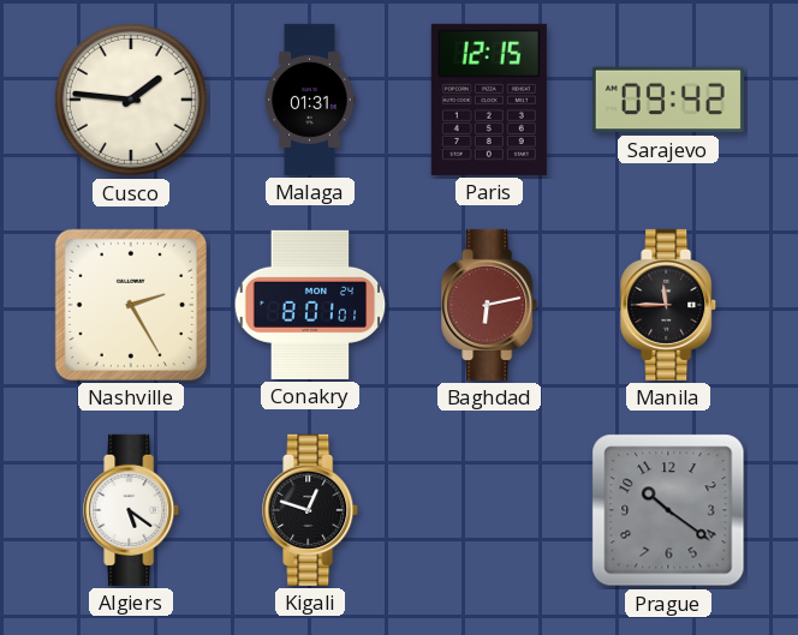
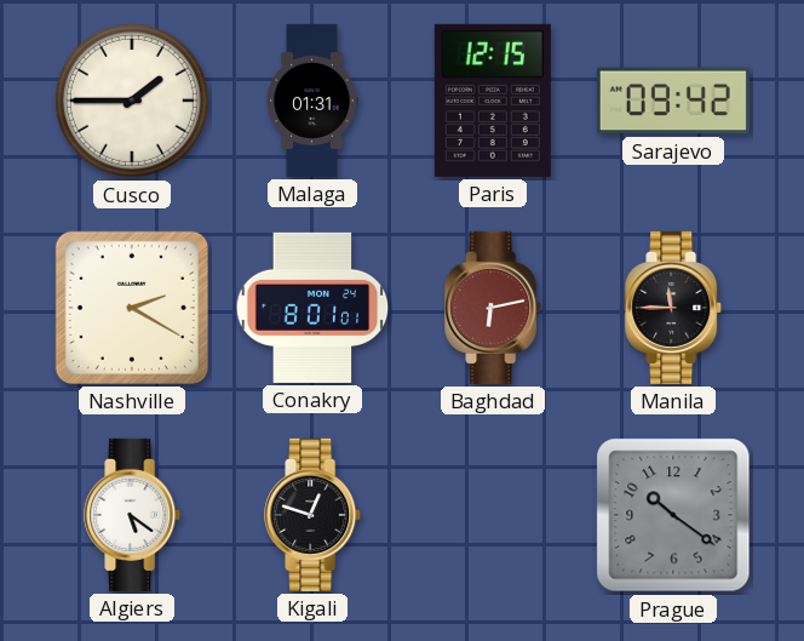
Cusco: 1:46 -> 1:45 (132, 101)
Nashville: 2:25 -> 2:20 (132, 308)
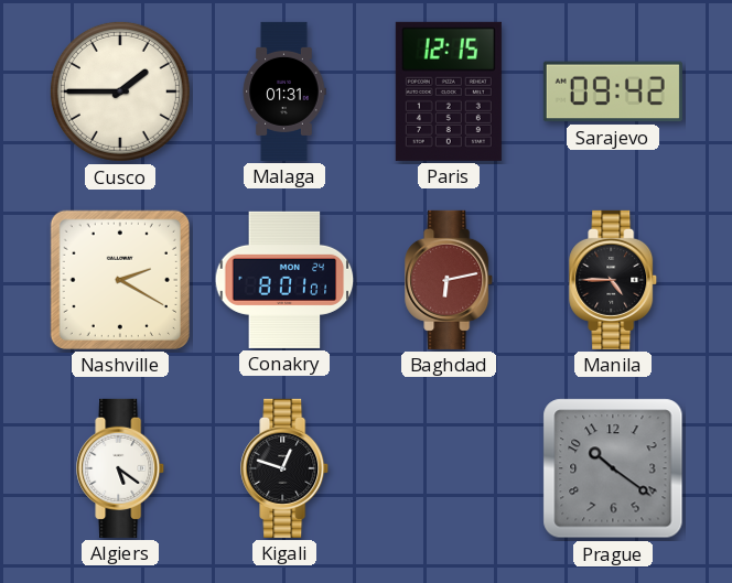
Manila: 11:45 -> 4:45 (614, 280)
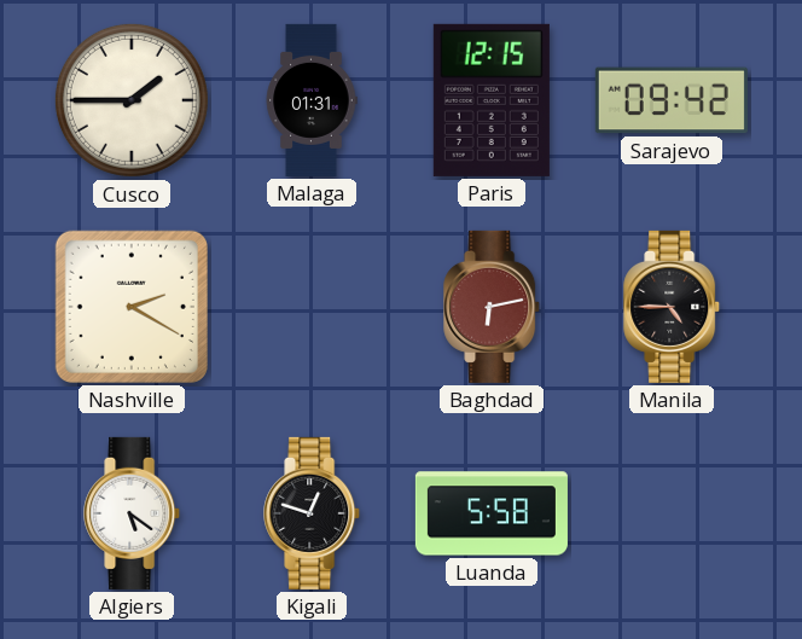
Conakry: 8:01 -> none (284, 280)
Luanda: none -> 5:58 (492, 513)
Prague: 10:21 -> none (613, 468)
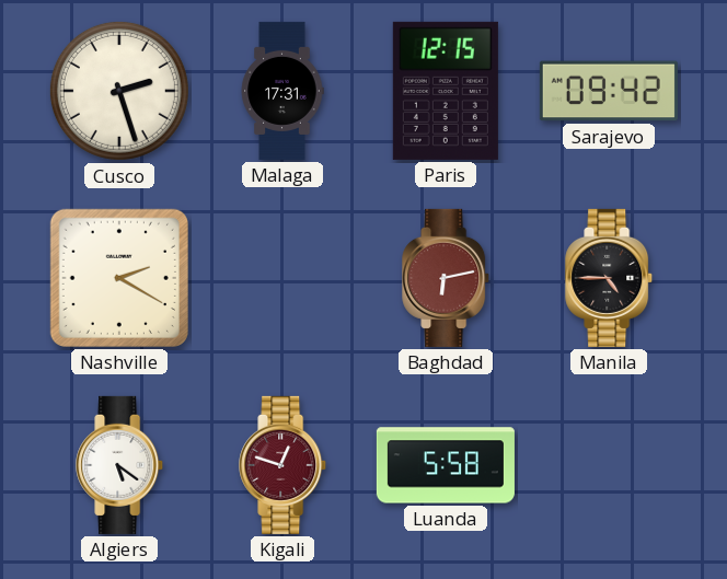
Cusco: 1:45 -> 2:27 (119, 91)
Malaga: 01:31 -> 17:31 (282, 91)
Kigali dial: black -> burgundy (284, 465)
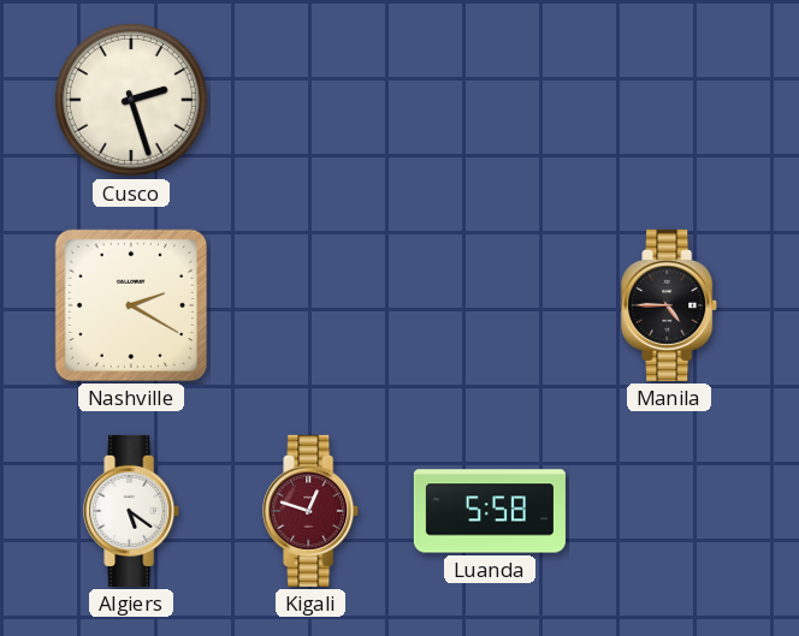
Malaga: 17:31 -> none (282, 91)
Paris: 12:15 -> none (446, 91)
Sarajevo: 09:42 -> none (609, 91)
Baghdad: 6:13 -> none (447, 278)
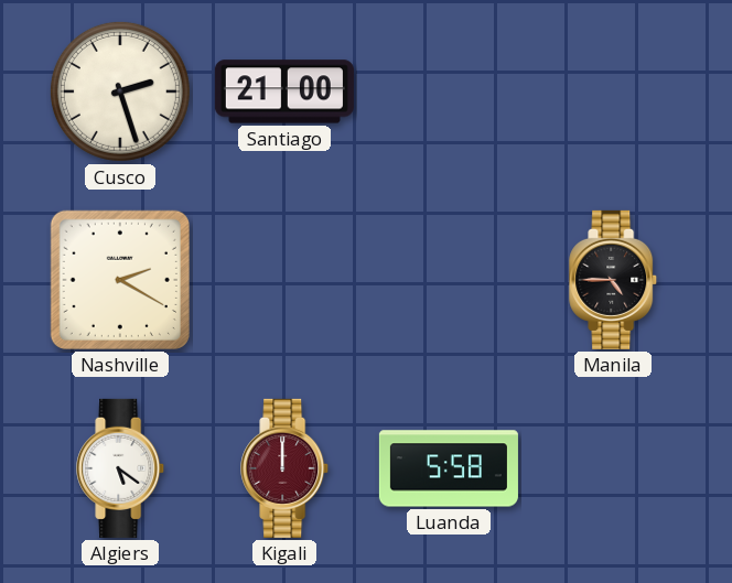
Santiago: none -> 21:00 (284, 91)
Kigali: 12:48 -> 12:00 (286, 468)
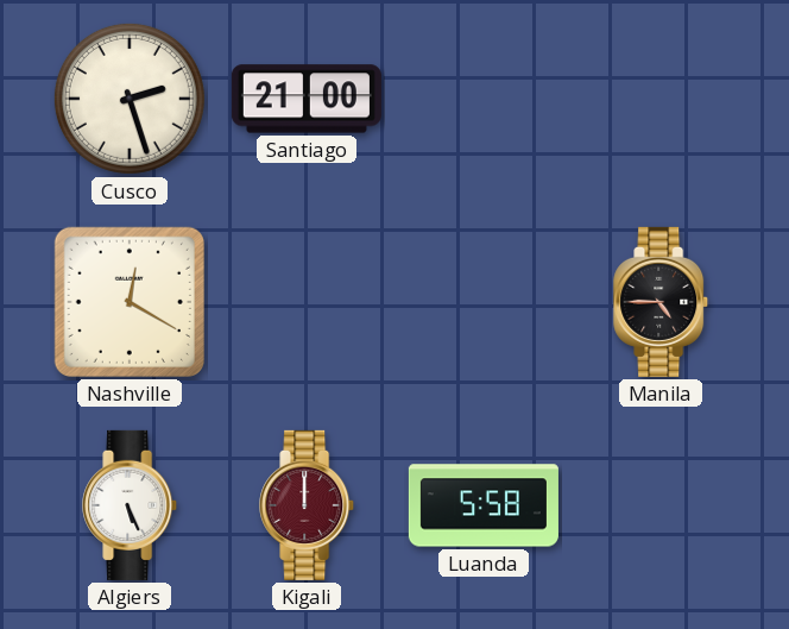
Nashville: 2:20 -> 12:20 (130, 302)
Algiers: 5:21 -> 5:26 (131, 505)
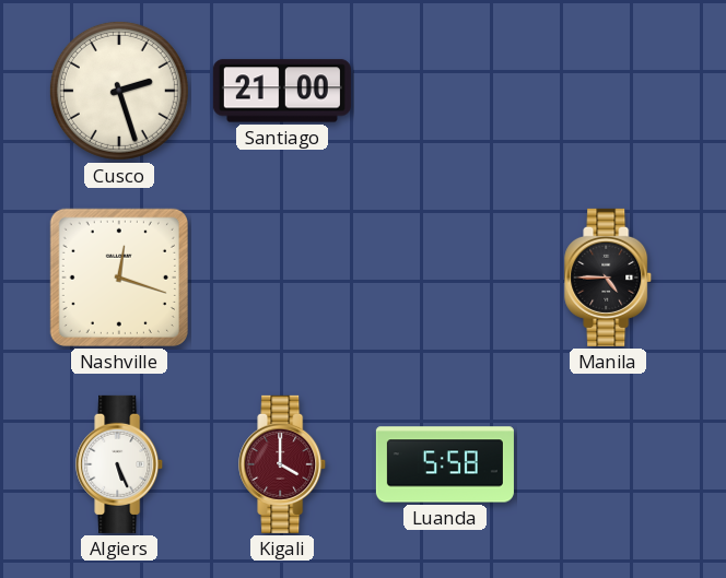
Nashville: 12:20 -> 12:18 (119, 278)
Kigali: 12:00 -> 4:00 (283, 464)
